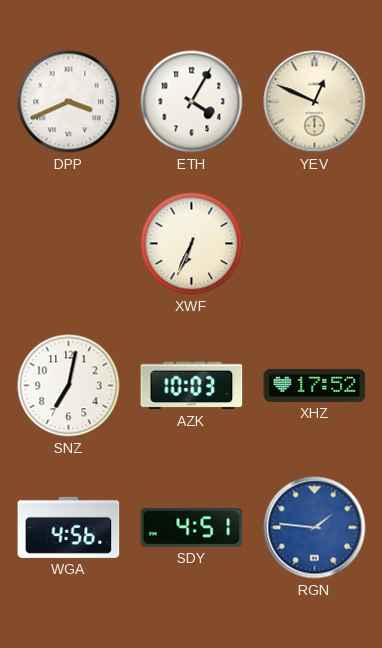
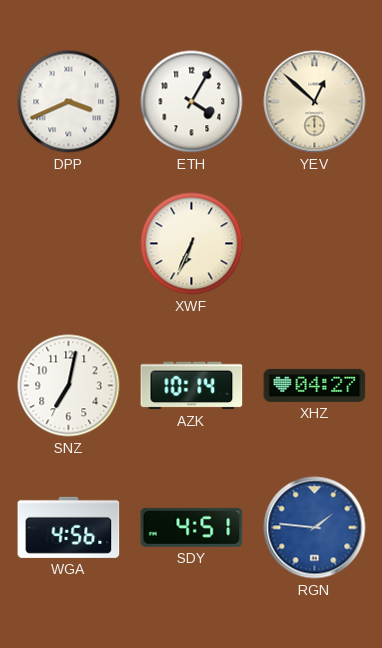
YEV: 12:49 -> 12:52 (315, 102)
AZK: 10:03 -> 10:14 (192, 386)
XHZ: 17:52 -> 04:27 (315, 385)
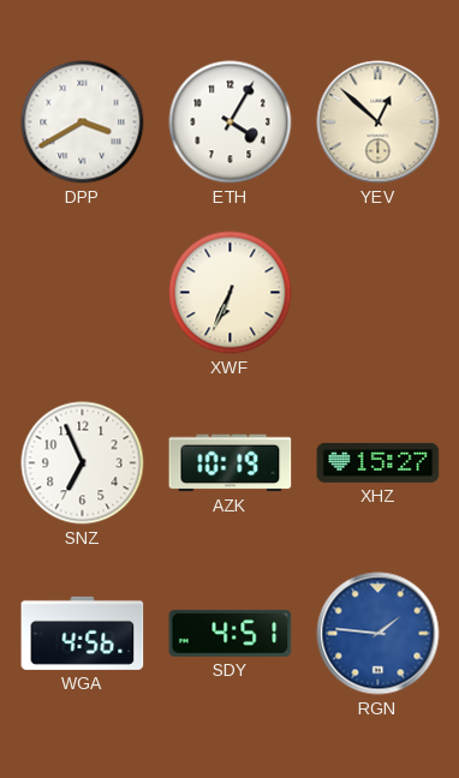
DPP: 3:41 -> 3:40 (83, 122)
SNZ: 7:02 -> 6:56 (83, 463)
AZK: 10:14 -> 10:19 (231, 463)
XHZ: 04:27 -> 15:27 (378, 462)
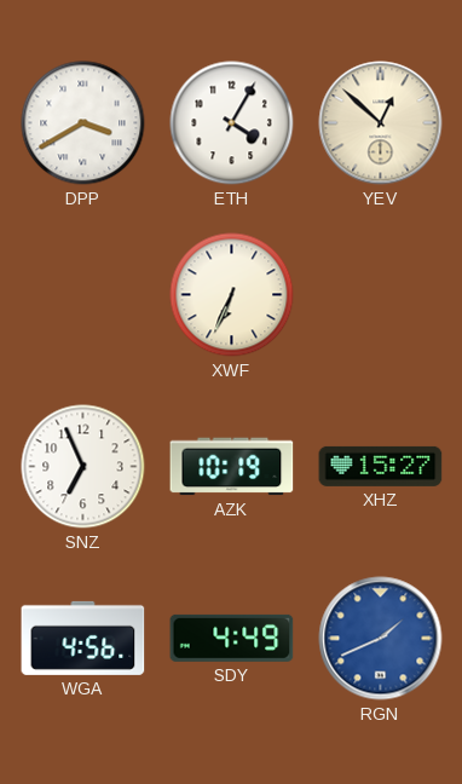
SDY: 4:51 -> 4:49 (232, 638)
RGN: 1:46 -> 1:41 (381, 639)
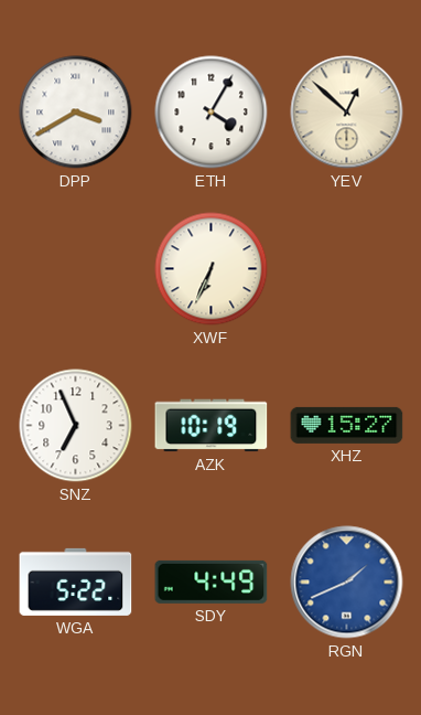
WGA: 4:56 -> 5:22 (76, 581)
